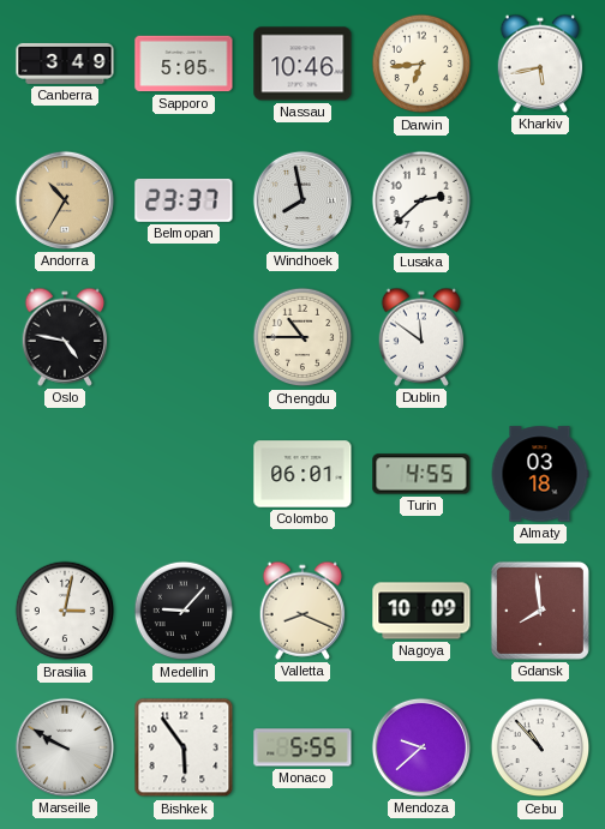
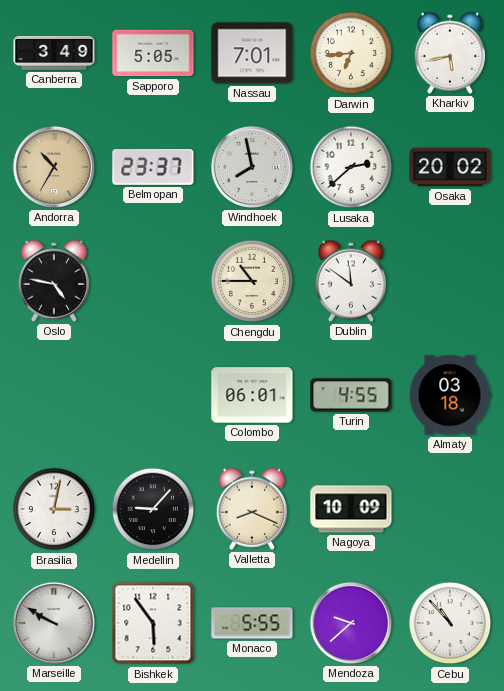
Nassau: 10:46 -> 7:01 (252, 53)
Osaka: none -> 20:02 (450, 167)
Gdansk: 7:59 -> none (540, 611)
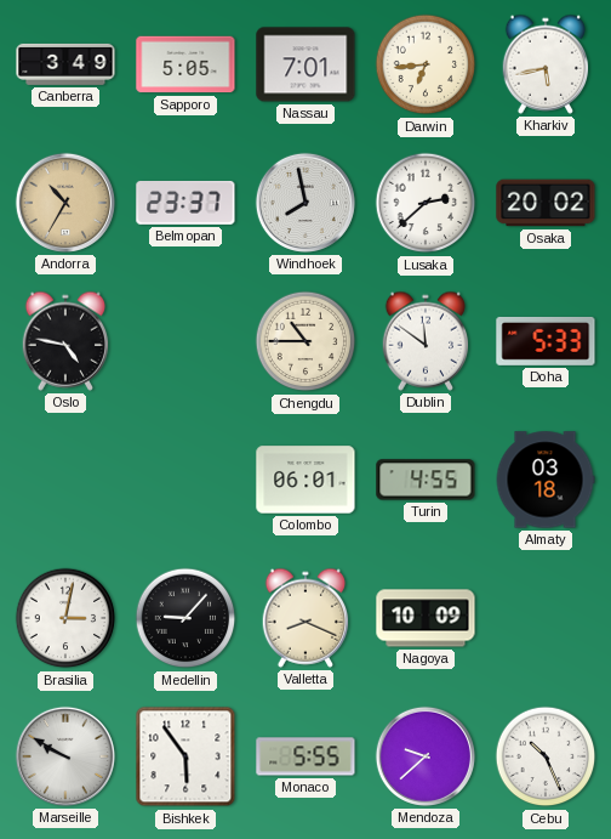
Doha: none -> 5:33 (546, 341)
Cebu: 10:53 -> 10:26 (546, 756)
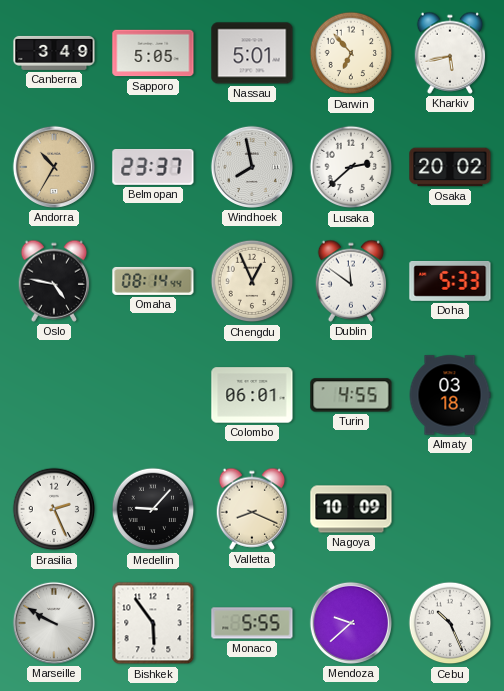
Nassau: 7:01 -> 5:01 (252, 53)
Darwin: 6:44 -> 6:53 (351, 53)
Omaha: none -> 08:14 (153, 281)
Chengdu: 10:45 -> 12:56 (252, 281)
Brasilia: 3:02 -> 2:26 (54, 509)
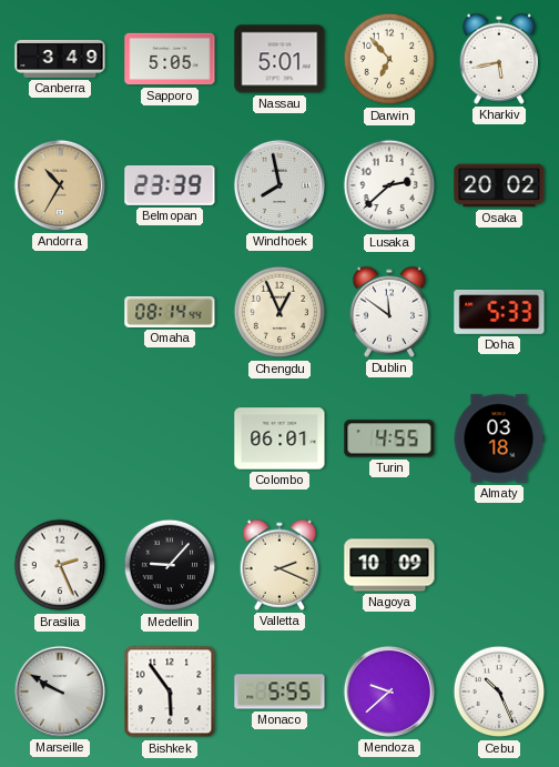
Belmopan: 23:37 -> 23:39 (170, 185)
Oslo: 4:47 -> none (54, 281)
Valletta: 8:19 -> 2:19 (279, 565)
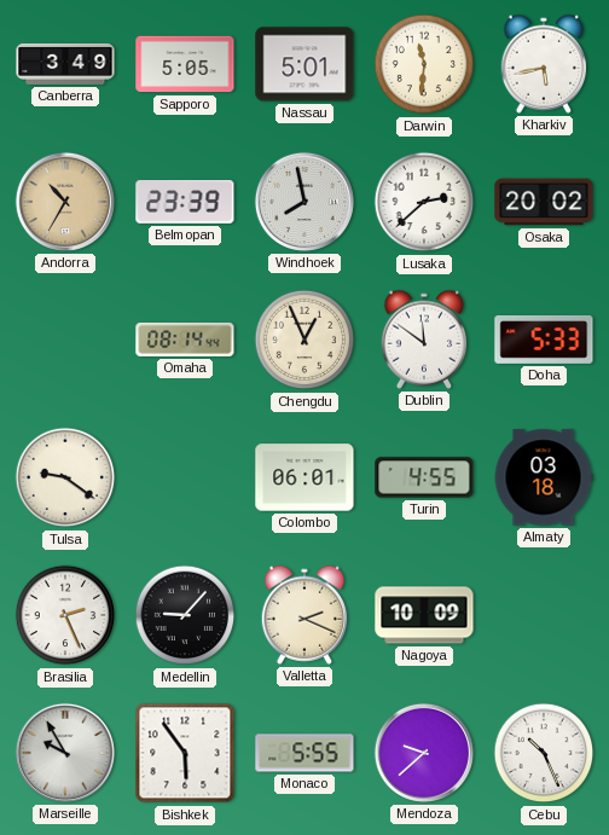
Darwin: 6:53 -> 11:31 (424, 64)
Tulsa: none -> 9:21 (65, 477)
Marseille: 9:50 -> 9:55 (65, 753)
